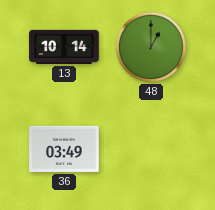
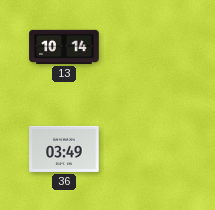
48: 1:00 -> none (151, 47)
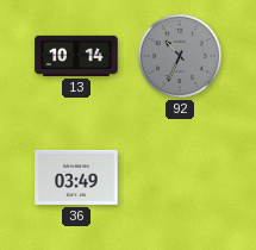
92: none -> 10:34 (180, 56)
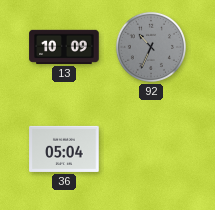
13: 10:14 -> 10:09 (64, 47)
36: 03:49 -> 05:04 (64, 149)
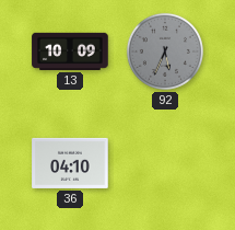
92: 10:34 -> 5:34 (165, 51)
36: 05:04 -> 04:10 (70, 163)
